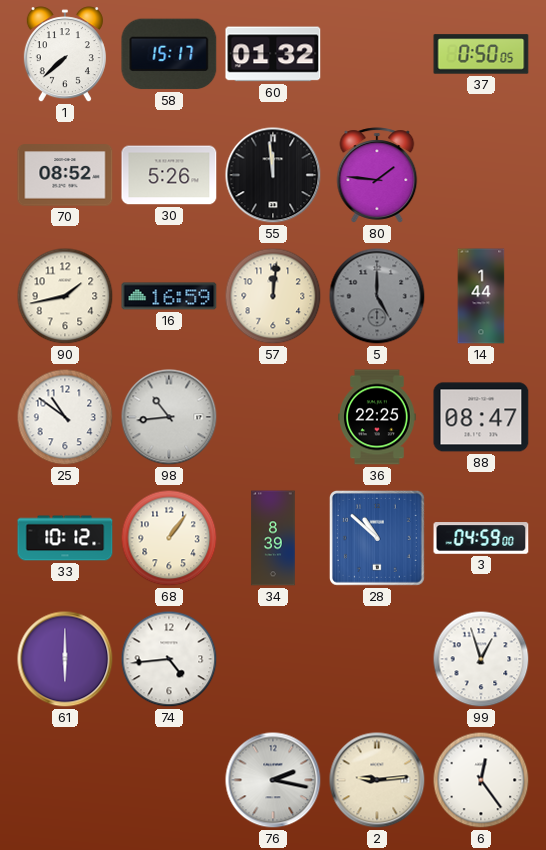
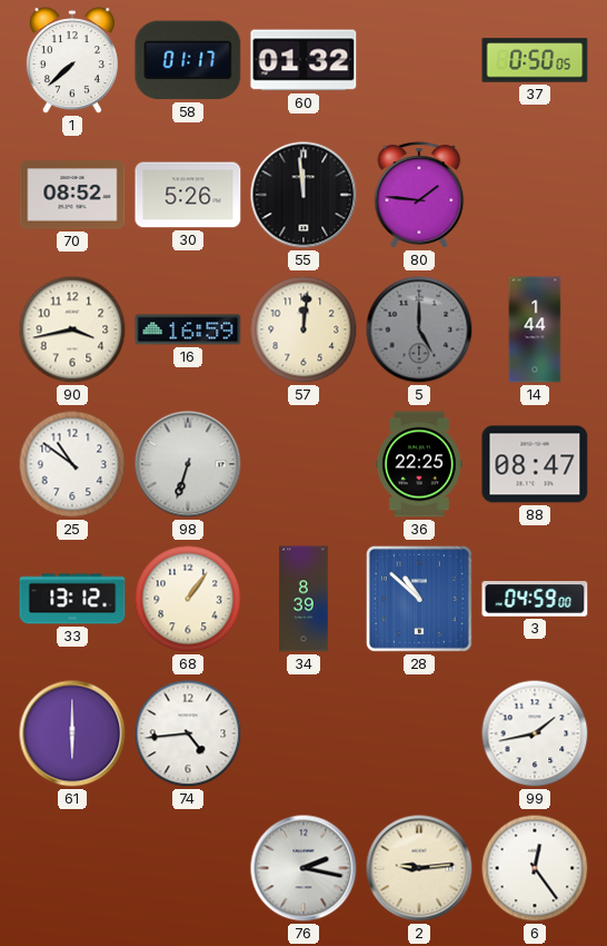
58: 15:17 -> 01:17 (188, 60)
90: 1:43 -> 3:43 (72, 329)
98: 10:44 -> 6:33 (188, 464)
33: 10:12 -> 13:12 (72, 599)
99: 12:57 -> 1:43 (535, 733)
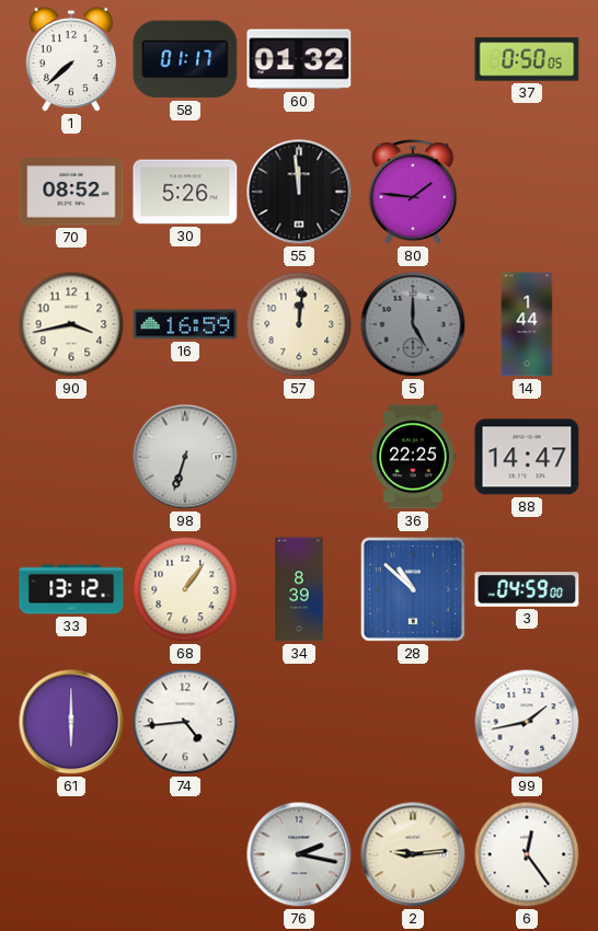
25: 10:51 -> none (72, 464)
88: 08:47 -> 14:47 (527, 457)
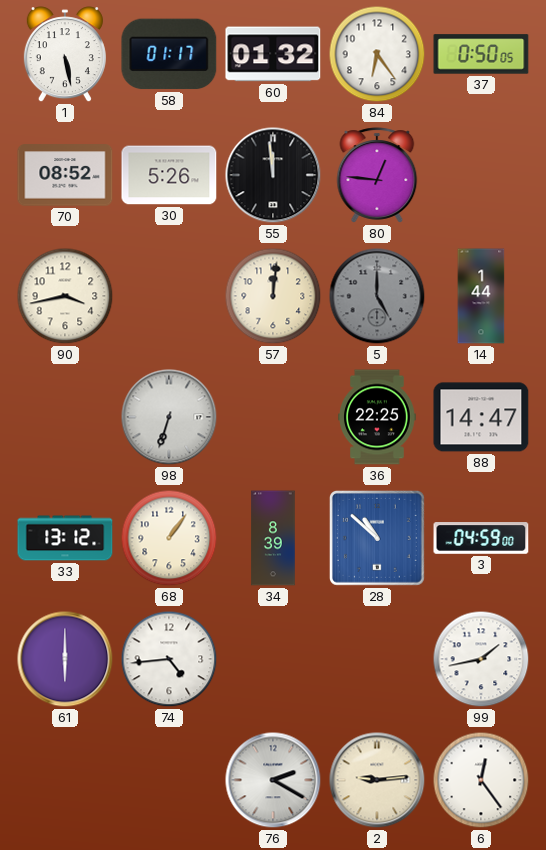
1: 7:38 -> 5:28 (65, 55)
84: none -> 6:24 (377, 54)
80: 1:46 -> 12:46 (377, 175)
16: 16:59 -> none (185, 324)
76: 2:17 -> 2:20 (273, 780)
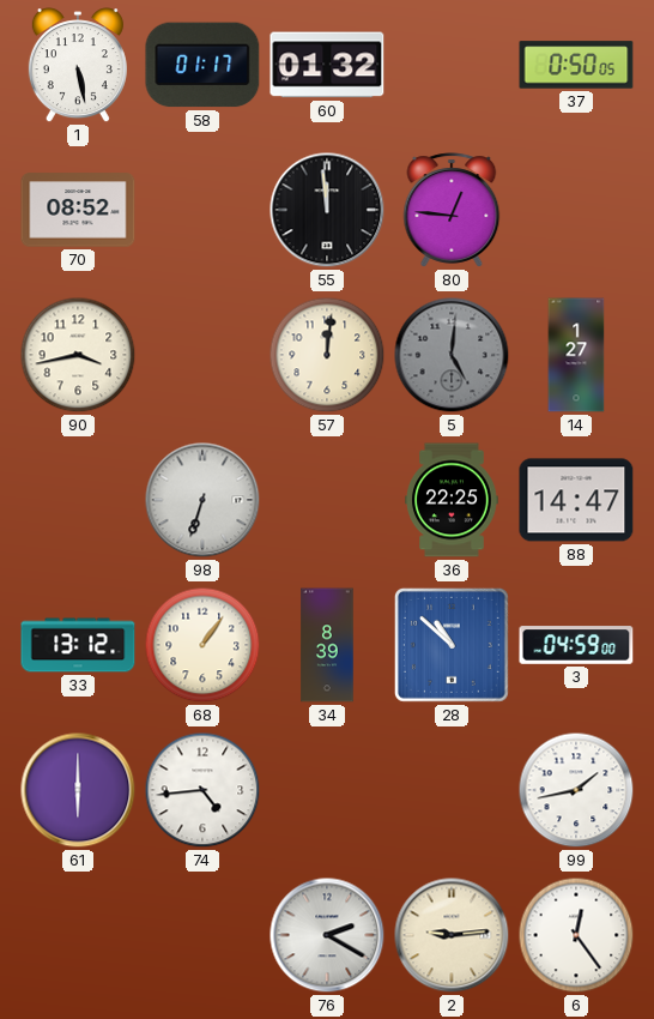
84: 6:24 -> none (377, 54)
30: 5:26 -> none (169, 175)
5: 5:00 -> 5:01 (452, 355)
14: 1:44 -> 1:27 (576, 355)
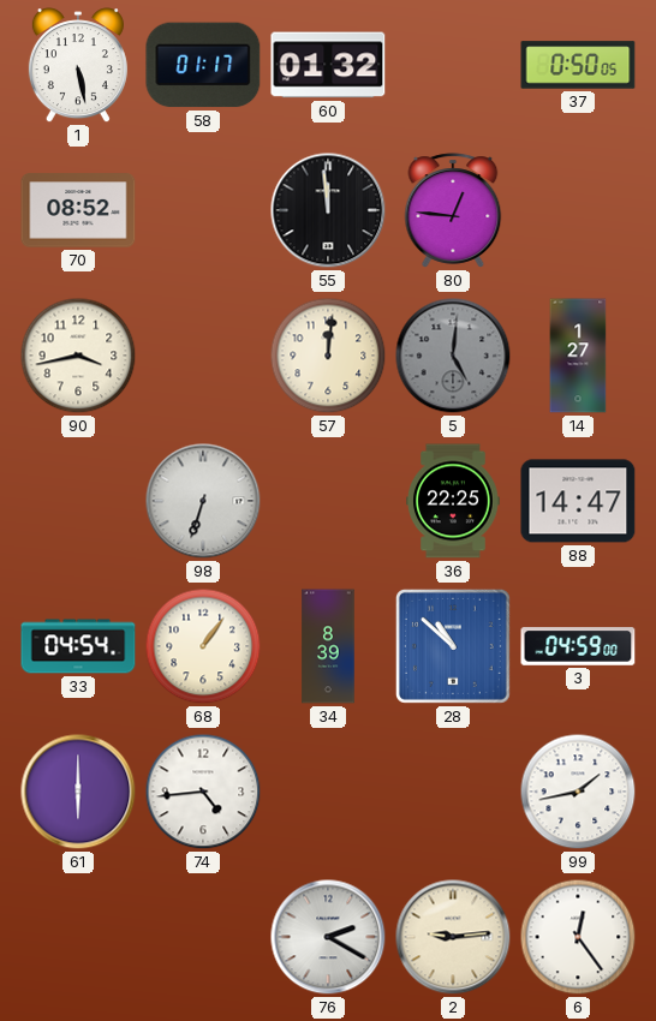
33: 13:12 -> 04:54 (78, 646)
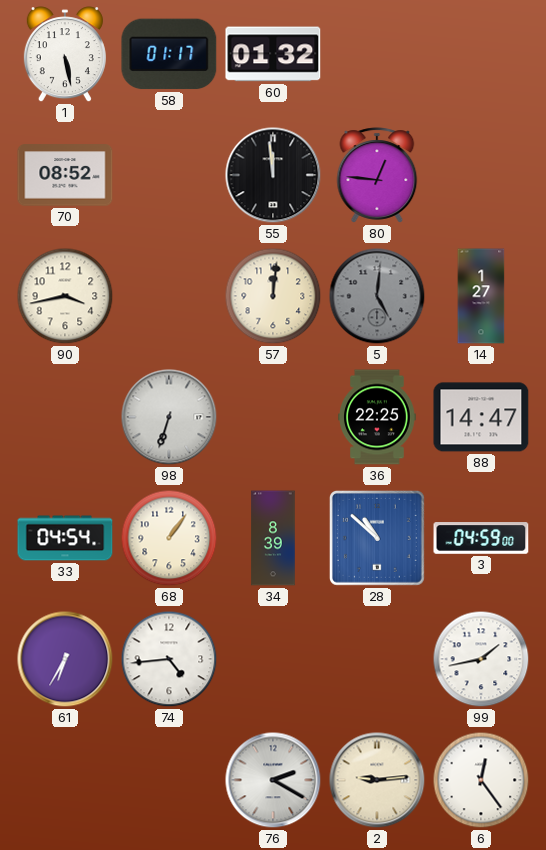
37: 0:50 -> none (578, 65)
61: 6:00 -> 6:35 (65, 659)
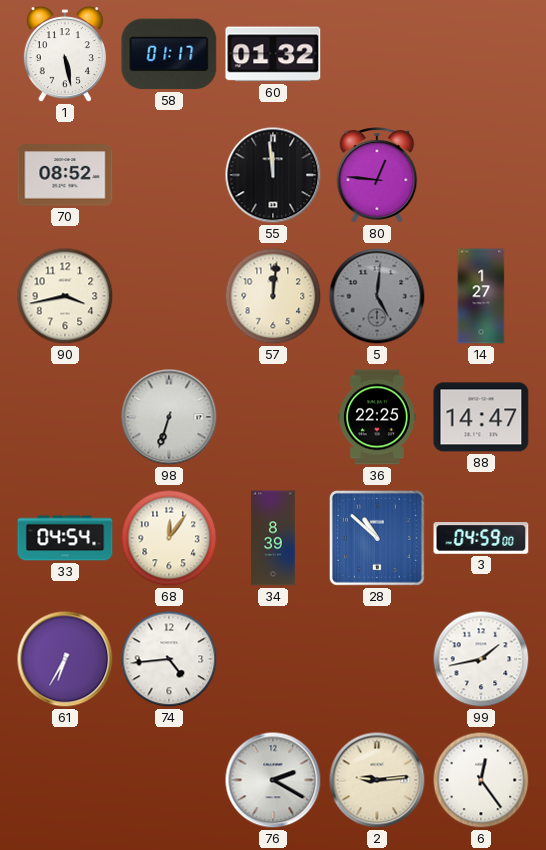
68: 1:06 -> 12:06 (169, 538)
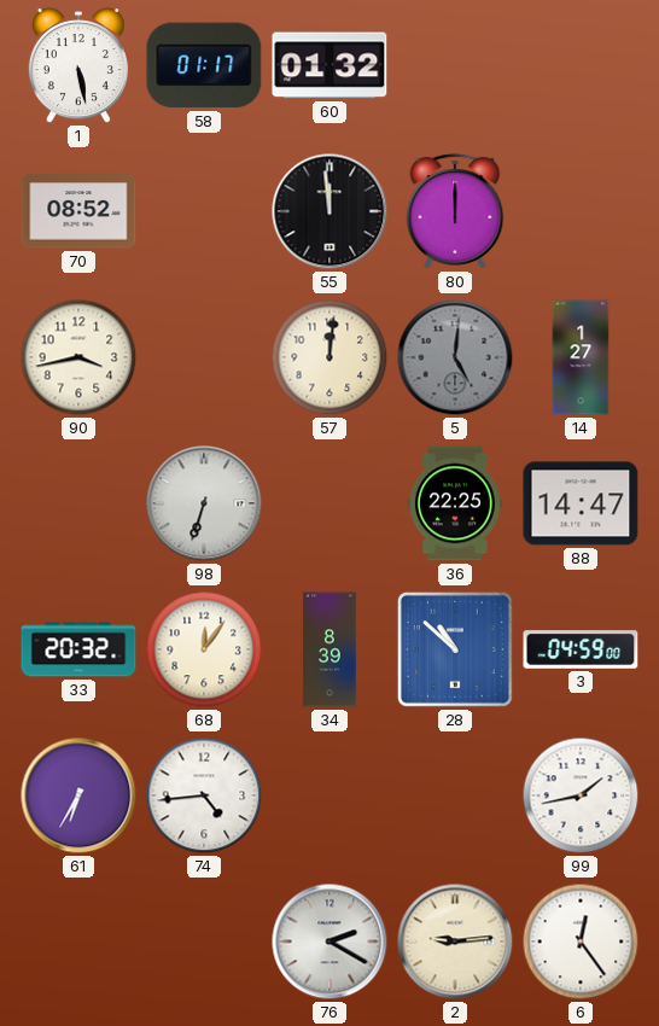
80: 12:46 -> 12:00 (455, 211)
33: 04:54 -> 20:32 (78, 649)
